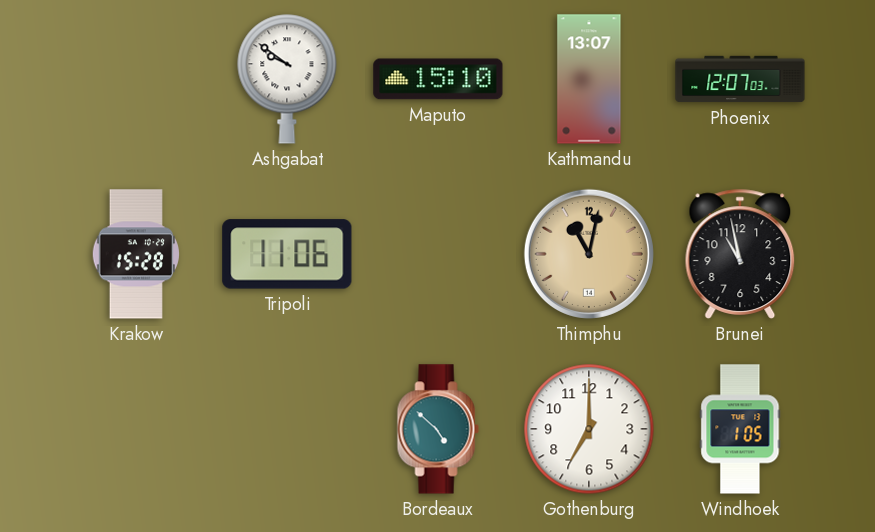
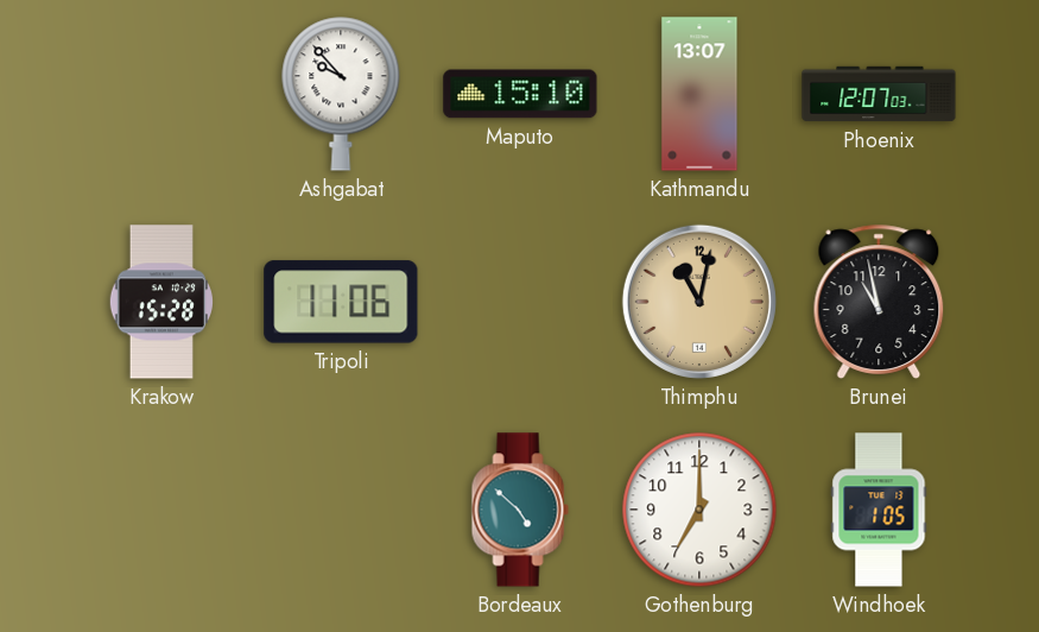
Ashgabat: 9:51 -> 9:53 (341, 94)
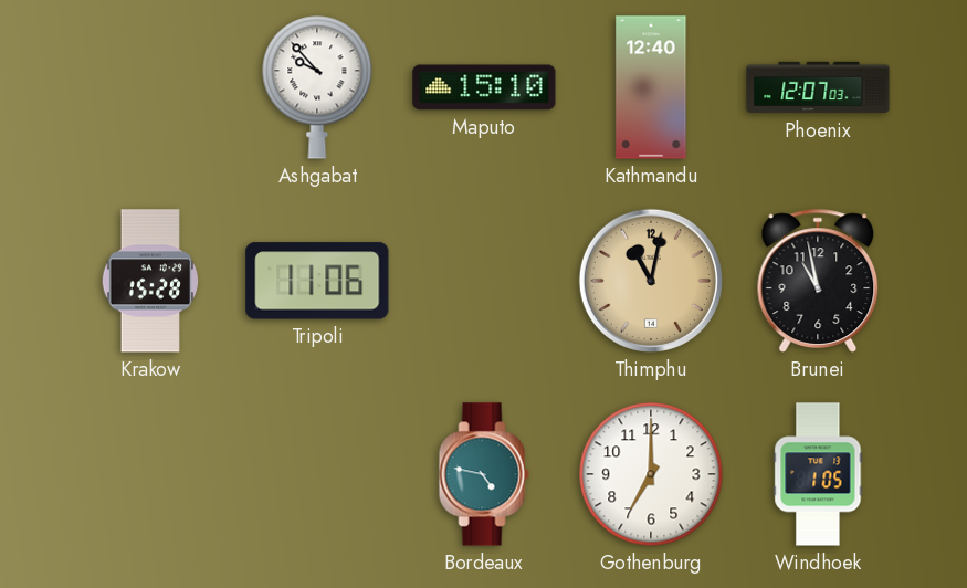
Kathmandu: 13:07 -> 12:40 (651, 87)
Bordeaux: 4:52 -> 4:47 (484, 474)
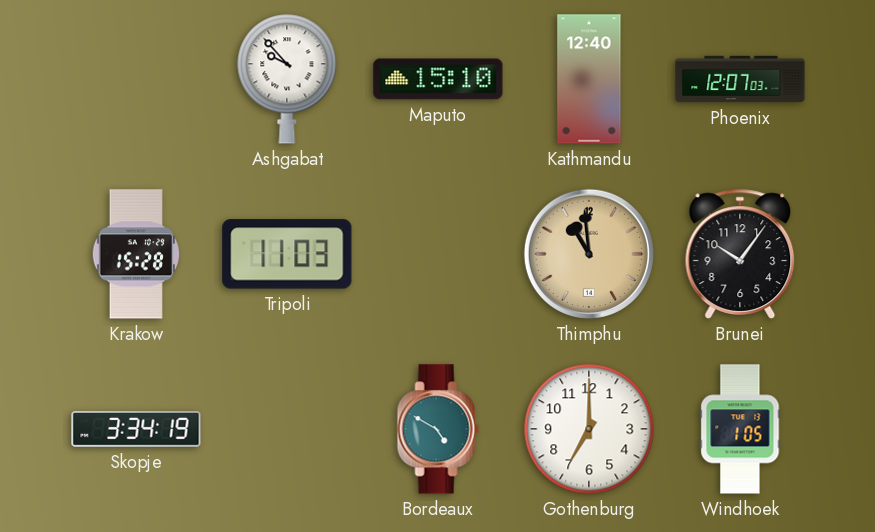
Tripoli: 11:06 -> 11:03 (287, 254)
Thimphu: 11:02 -> 10:59 (589, 254)
Brunei: 10:58 -> 10:06 (740, 254)
Skopje: none -> 3:34 (136, 430)
Bordeaux: 4:47 -> 4:50 (438, 429)
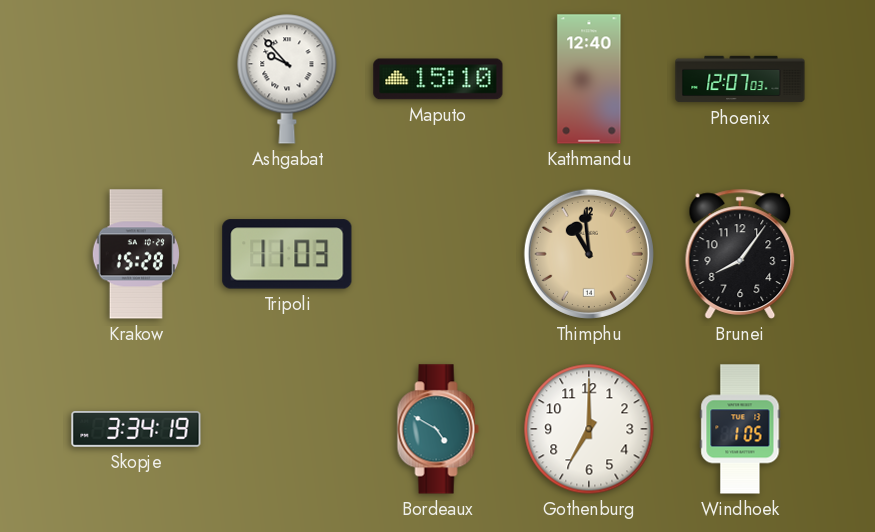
Brunei: 10:06 -> 8:06 (740, 254)
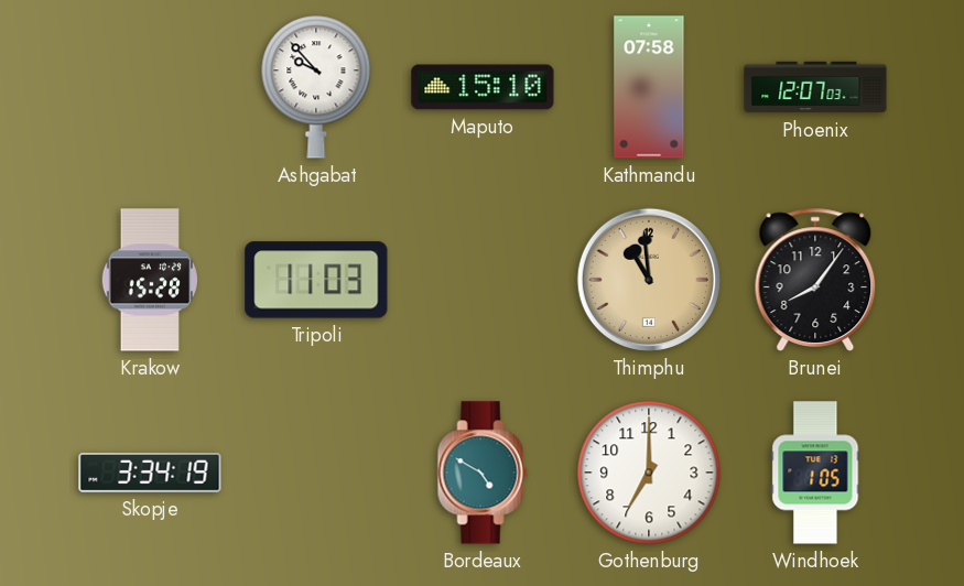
Kathmandu: 12:40 -> 07:58 (649, 87)
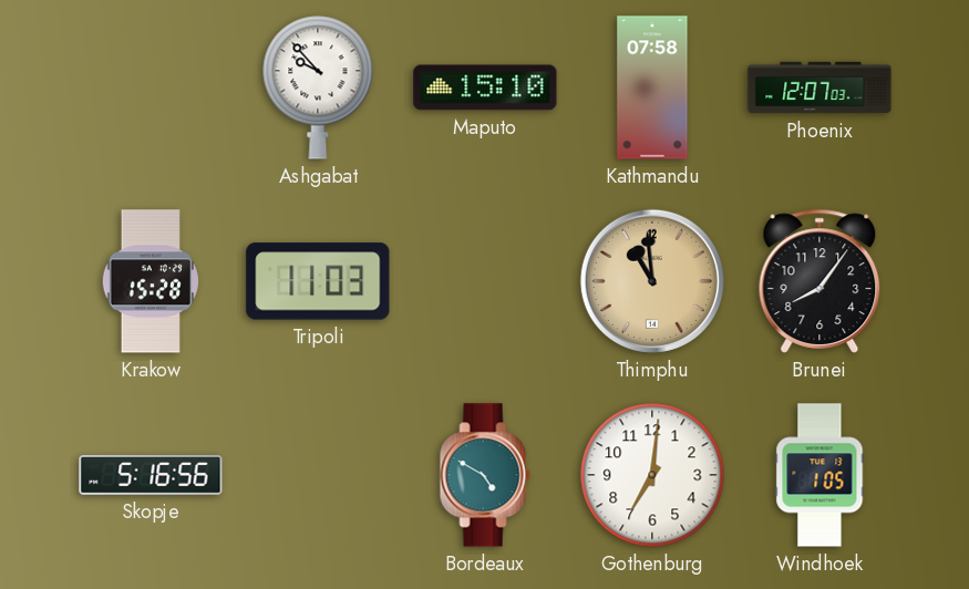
Skopje: 3:34 -> 5:16 (151, 476)
Gothenburg: 7:00 -> 7:01 (652, 475)
